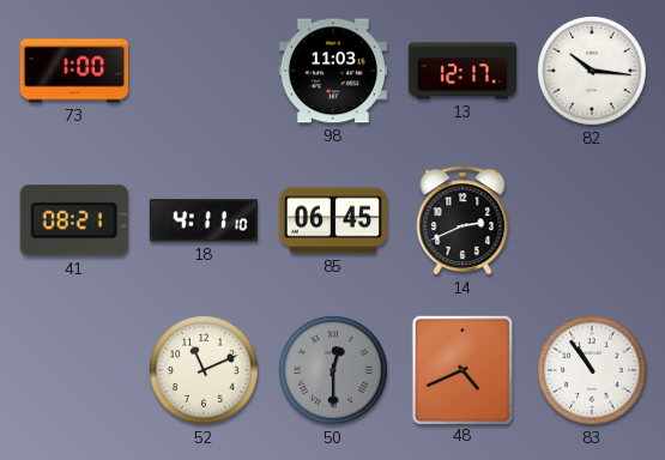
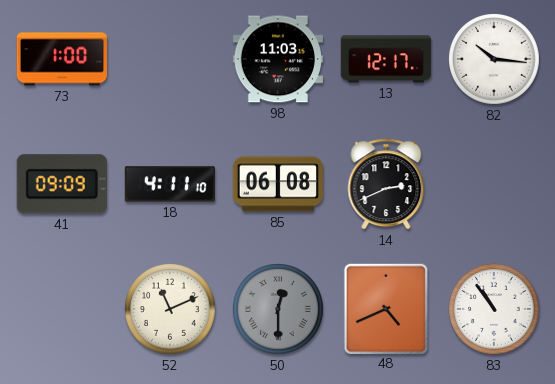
41: 08:21 -> 09:09 (62, 184)
85: 06:45 -> 06:08 (277, 184)
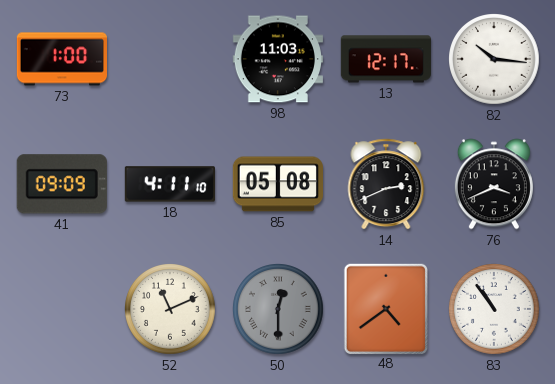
85: 06:08 -> 05:08 (277, 184)
76: none -> 3:41 (494, 184)
48: 4:41 -> 4:39 (385, 308)
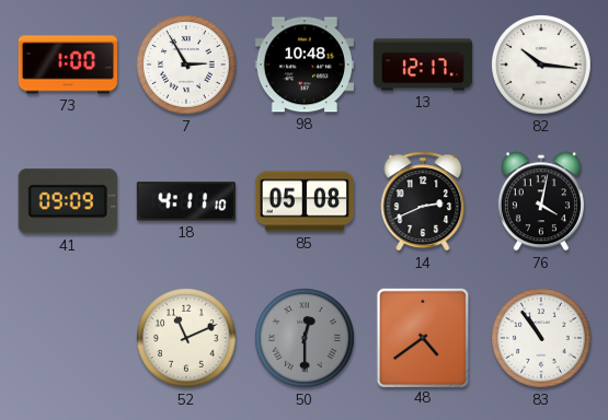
7: none -> 2:55 (187, 66)
98: 11:03 -> 10:48 (305, 65)
76: 3:41 -> 4:02 (541, 201)
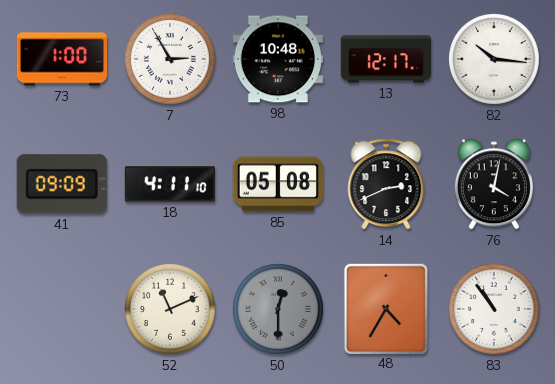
48: 4:39 -> 4:35 (385, 308)
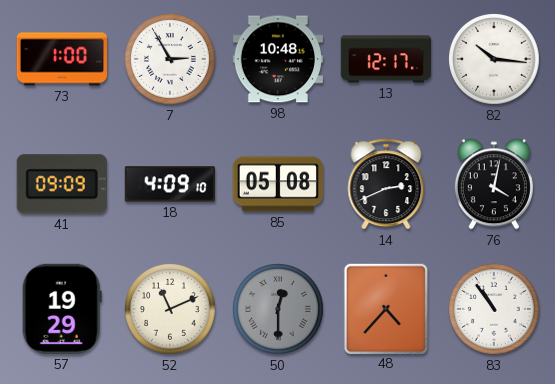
18: 4:11 -> 4:09 (170, 184)
57: none -> 19:29 (62, 309)
48: 4:35 -> 4:37 (385, 308)
